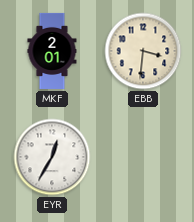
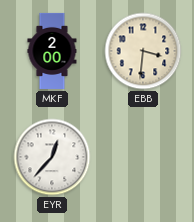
MKF: 2:01 -> 2:00 (52, 51)
EYR: 12:35 -> 12:37 (52, 157)
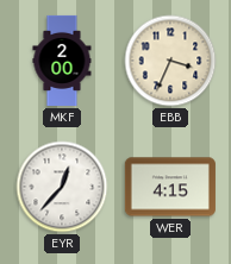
EBB: 3:31 -> 3:34 (170, 61)
WER: none -> 4:15 (170, 187)
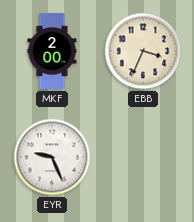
EYR: 12:37 -> 9:26 (52, 157)
WER: 4:15 -> none (170, 187)
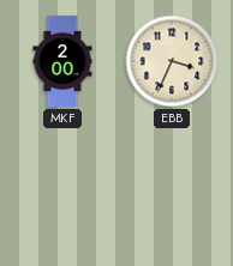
EYR: 9:26 -> none (52, 157)
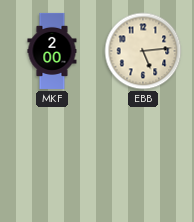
EBB: 3:34 -> 5:14 (143, 51)
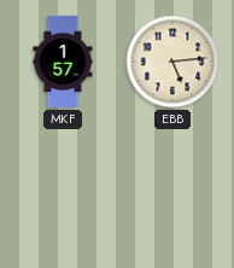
MKF: 2:00 -> 1:57 (63, 62)
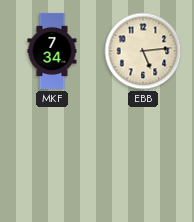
MKF: 1:57 -> 7:34 (52, 51)
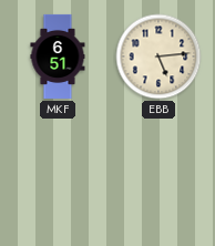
MKF: 7:34 -> 6:51 (58, 57)
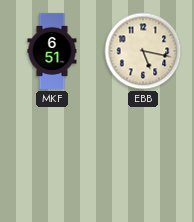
EBB: 5:14 -> 5:17 (143, 51)
